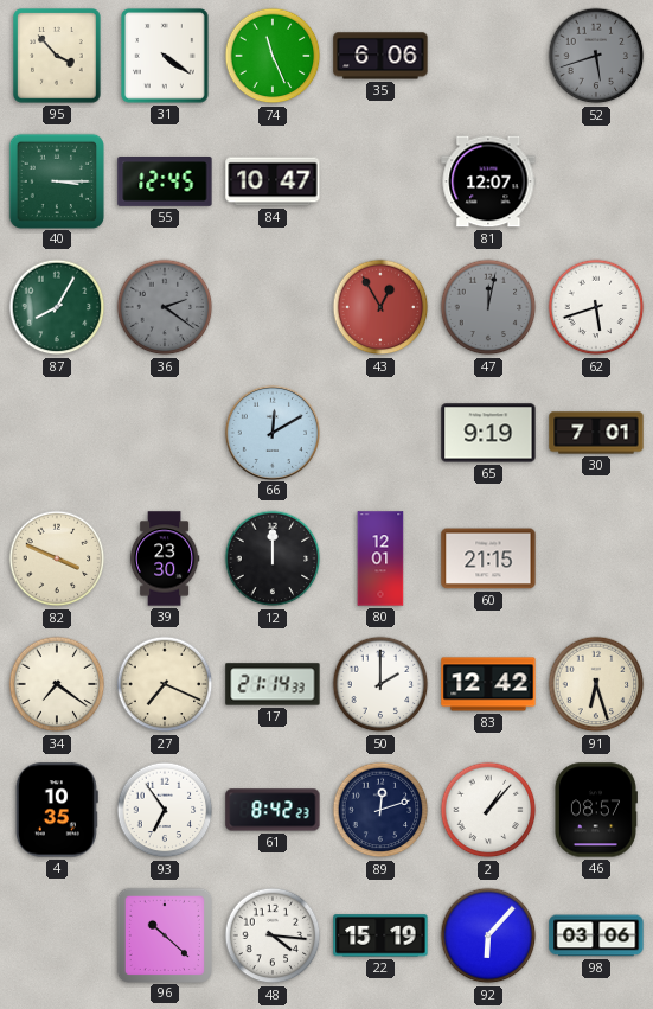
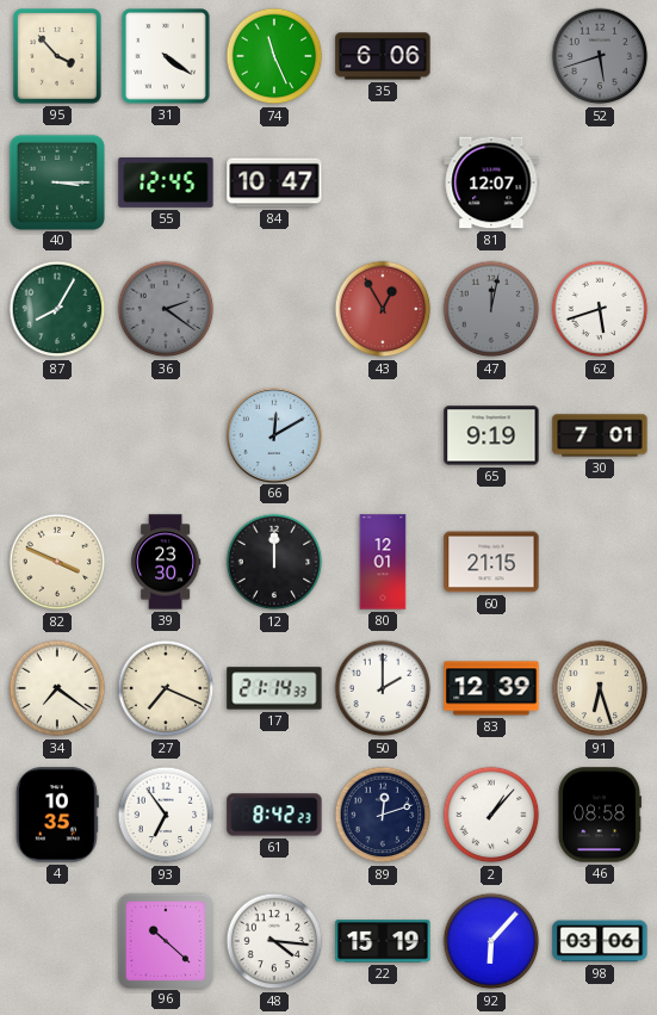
83: 12:42 -> 12:39 (491, 688)
46: 08:57 -> 08:58 (599, 815)
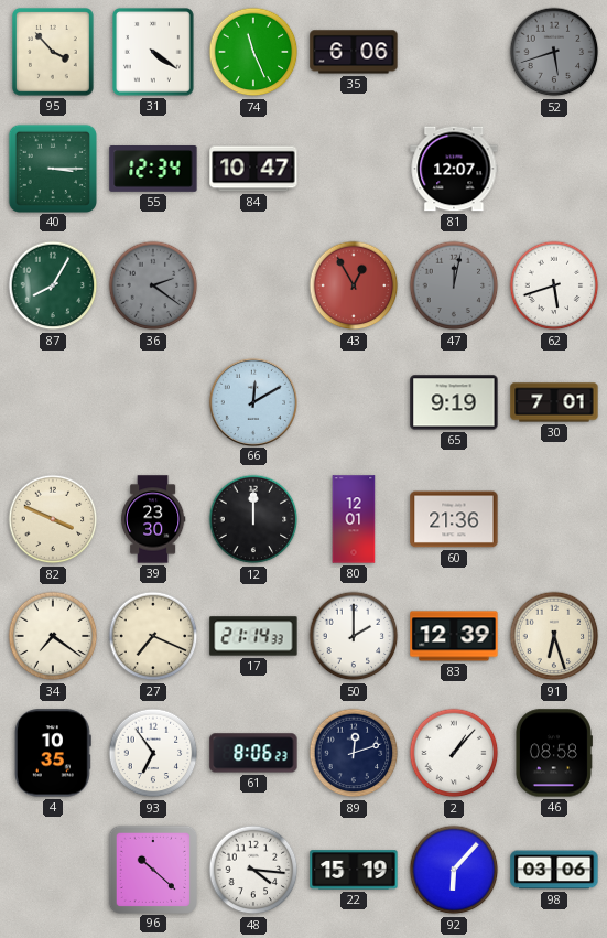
55: 12:45 -> 12:34 (153, 170)
60: 21:15 -> 21:36 (454, 519)
61: 8:42 -> 8:06 (253, 753)
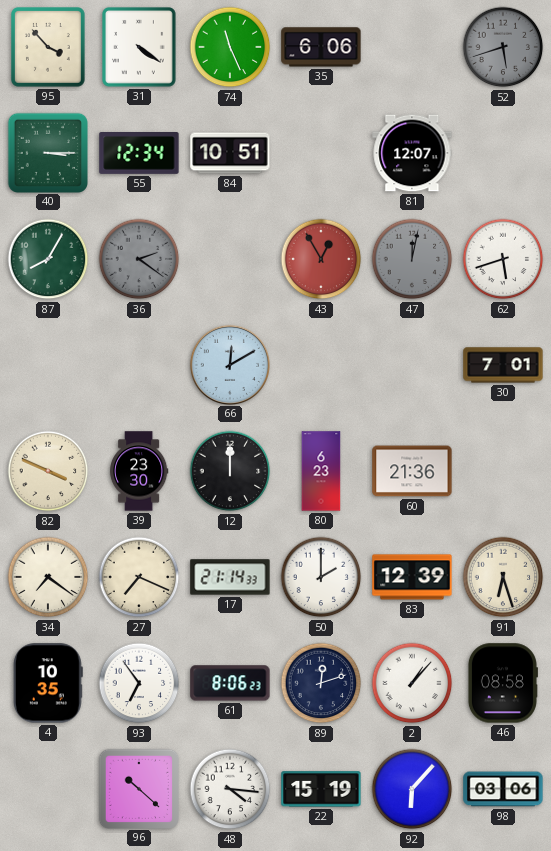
84: 10:47 -> 10:51 (230, 153)
65: 9:19 -> none (454, 402)
80: 12:01 -> 6:23 (321, 471)
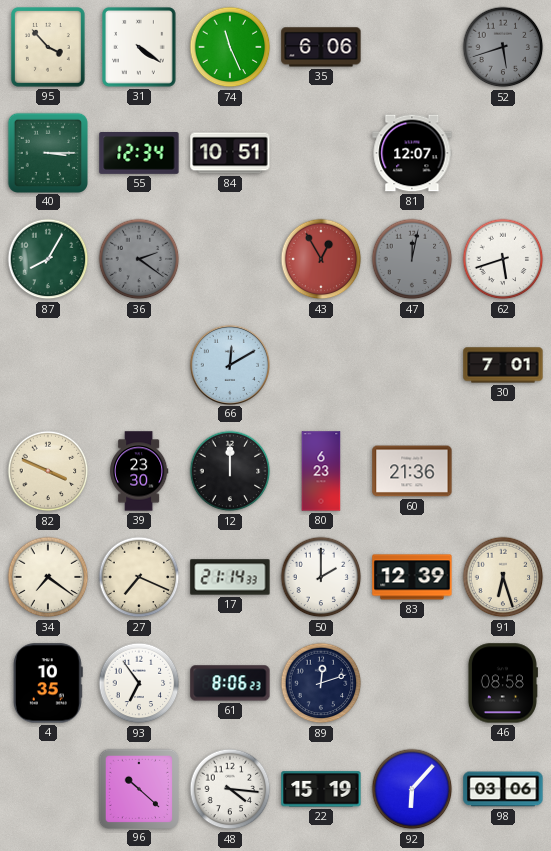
2: 1:07 -> none (412, 683)
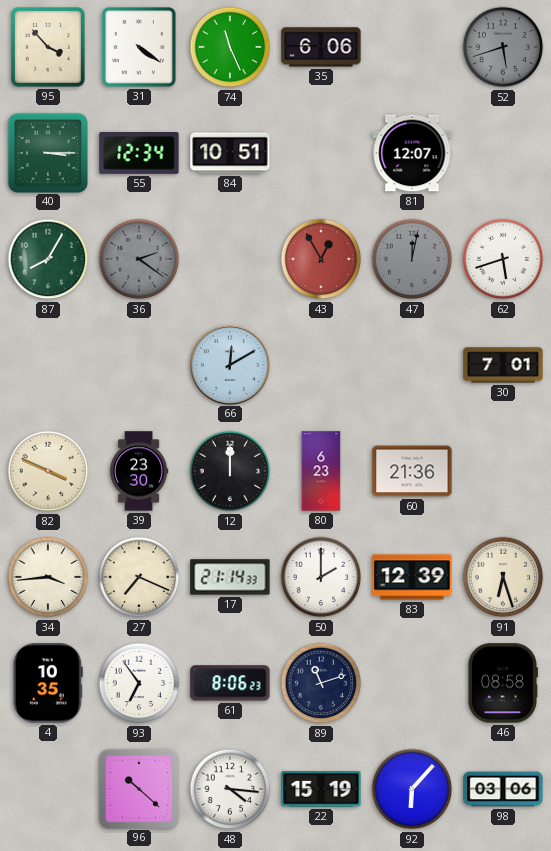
34: 7:21 -> 3:44 (48, 577)
89: 12:12 -> 11:12 (321, 683)
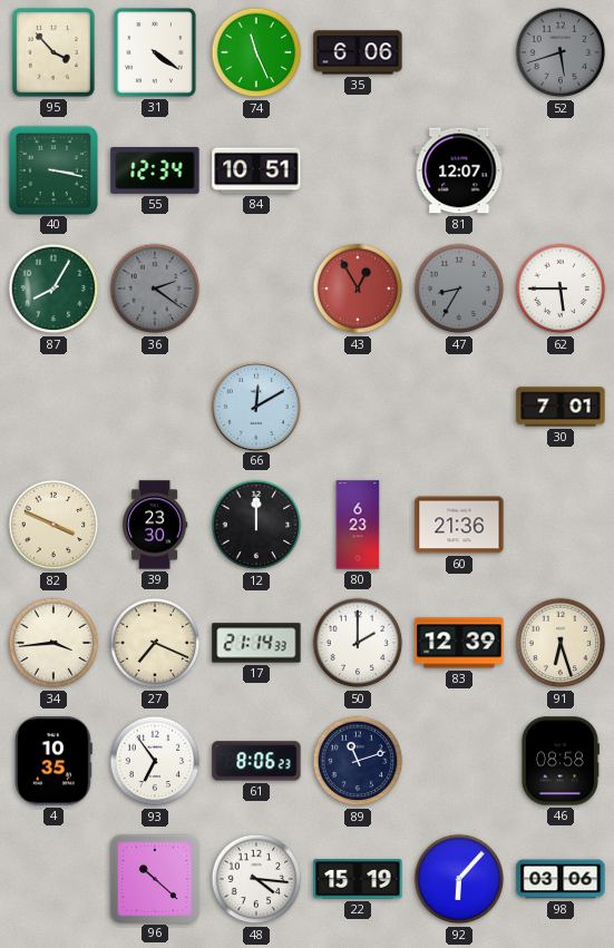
40: 3:15 -> 3:17 (52, 169)
47: 12:02 -> 8:35 (459, 289)
62: 5:42 -> 5:45 (561, 289)
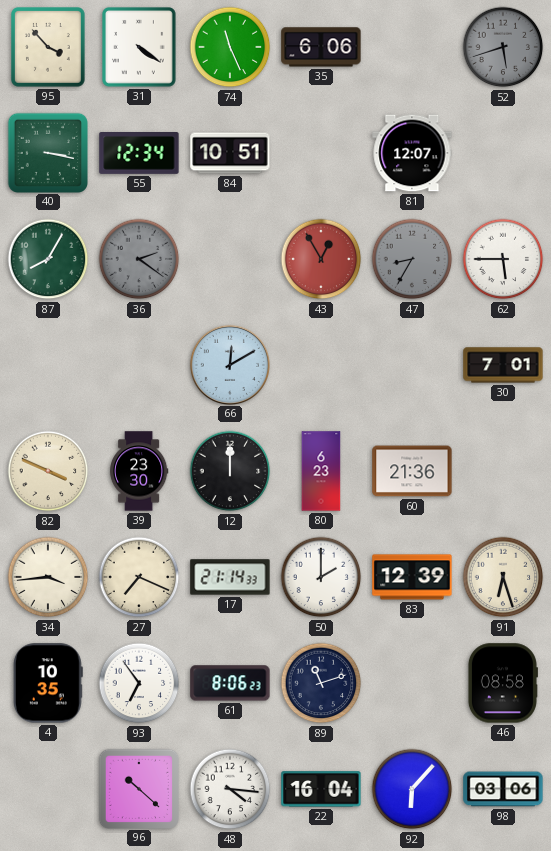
22: 15:19 -> 16:04 (321, 789)
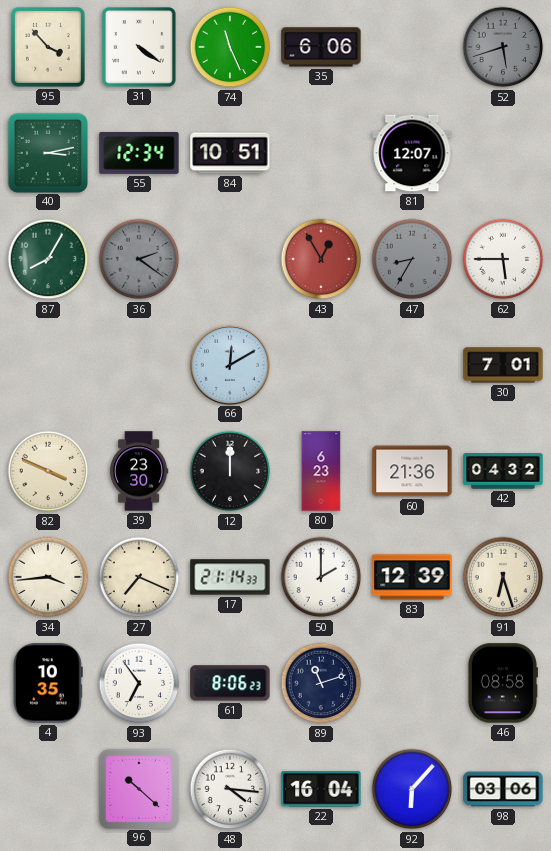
40: 3:17 -> 3:13 (47, 152)
42: none -> 04:32 (503, 471)
